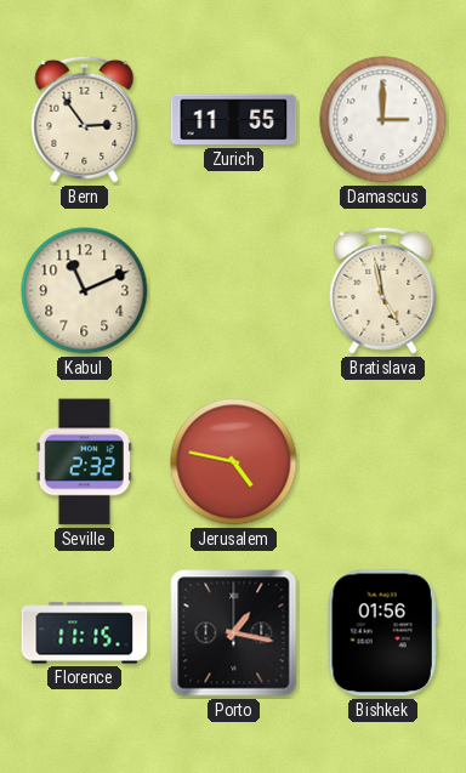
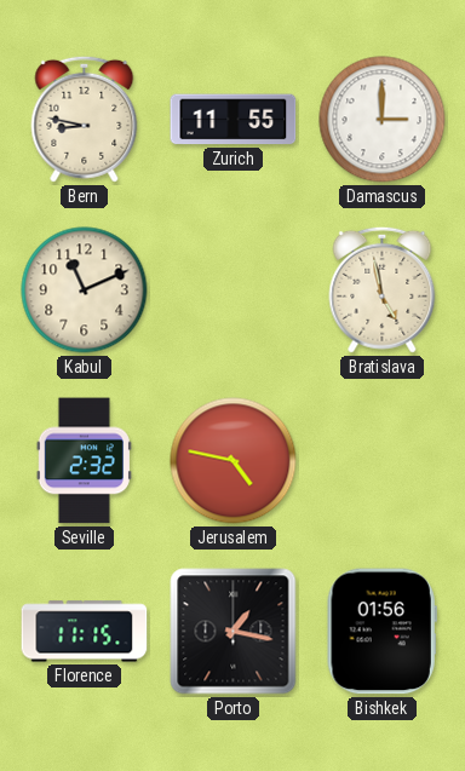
Bern: 2:54 -> 8:47 (85, 119)
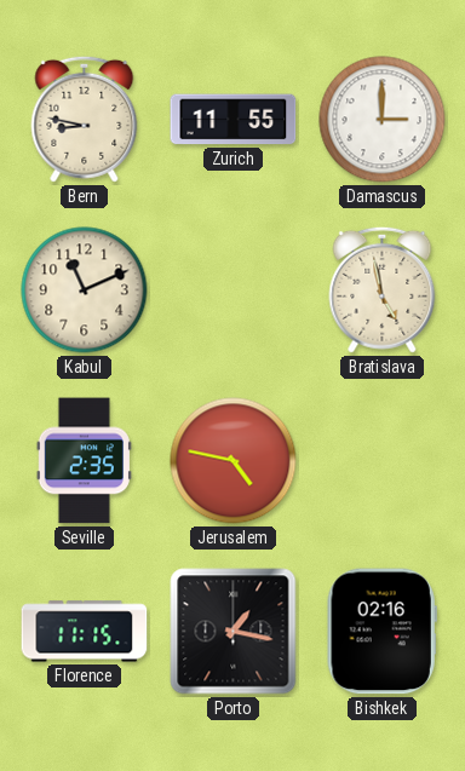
Seville: 2:32 -> 2:35 (84, 461)
Bishkek: 01:56 -> 02:16 (381, 632)
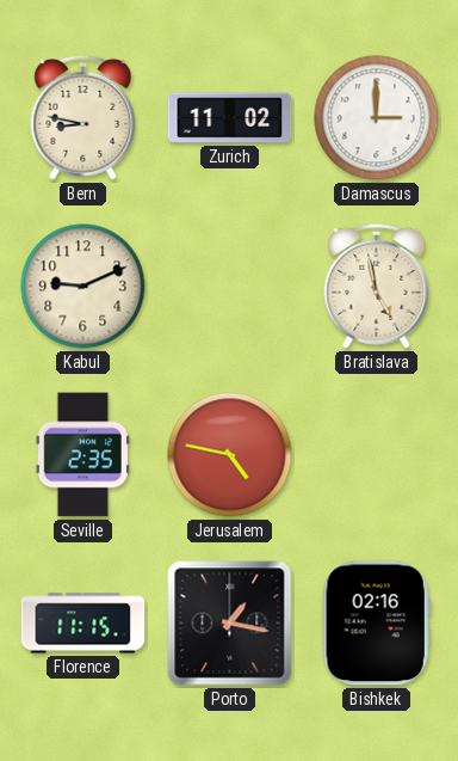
Zurich: 11:55 -> 11:02 (230, 118)
Kabul: 11:11 -> 9:11 (83, 287)
